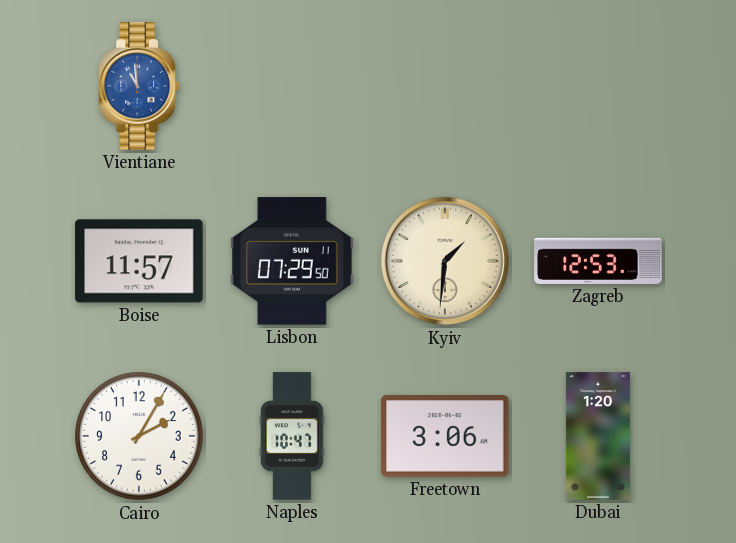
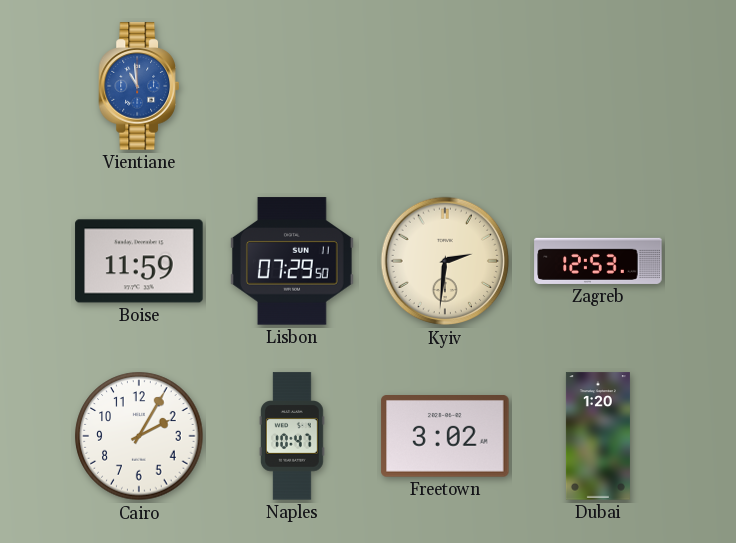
Boise: 11:57 -> 11:59 (139, 261)
Kyiv: 1:31 -> 2:31 (445, 261)
Freetown: 3:06 -> 3:02 (445, 437)
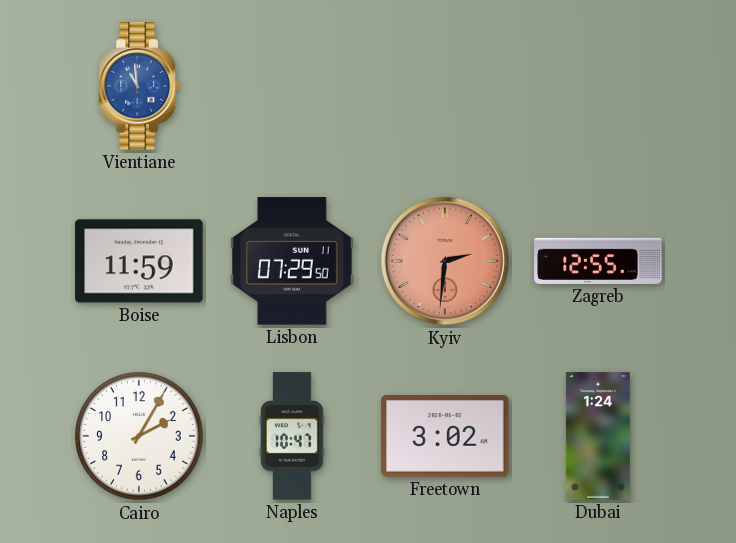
Kyiv dial: cream -> salmon (445, 261)
Zagreb: 12:53 -> 12:55 (598, 261)
Dubai: 1:20 -> 1:24 (598, 436)
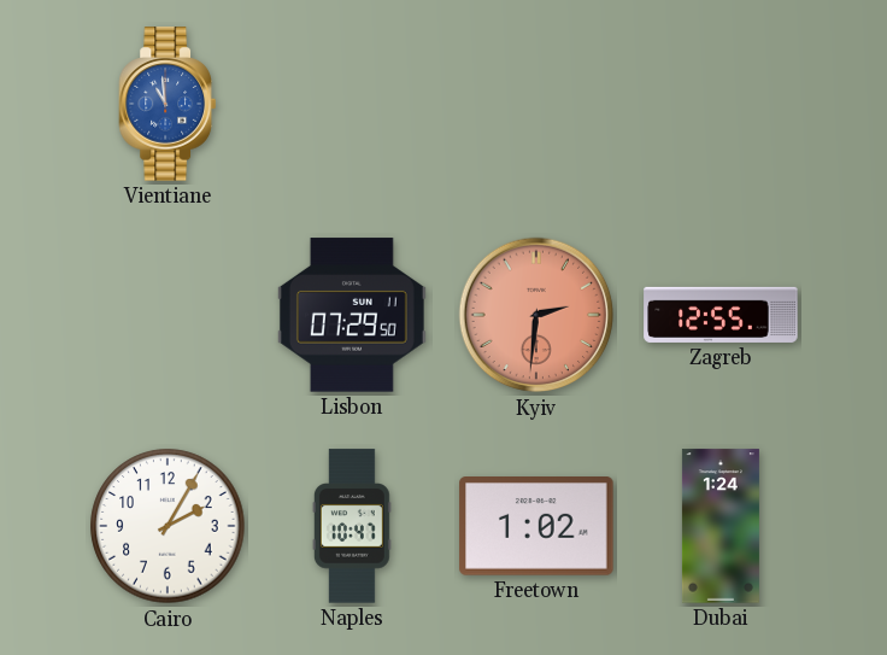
Boise: 11:59 -> none (139, 261)
Freetown: 3:02 -> 1:02 (536, 527)
